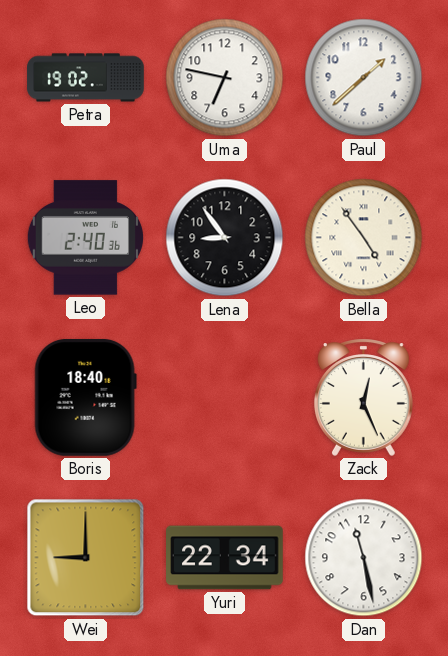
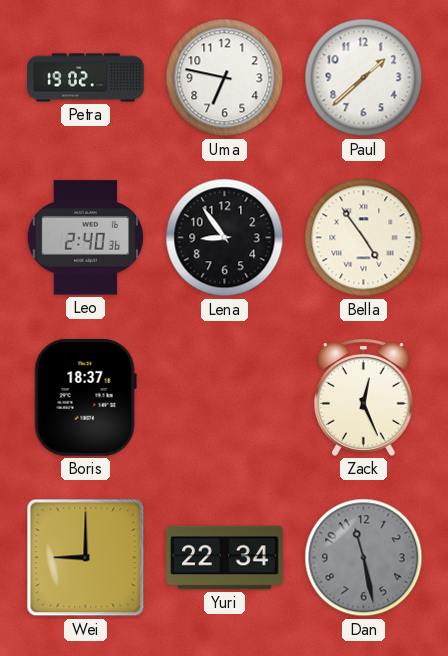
Boris: 18:40 -> 18:37 (85, 397)
Dan dial: white -> grey (364, 558)
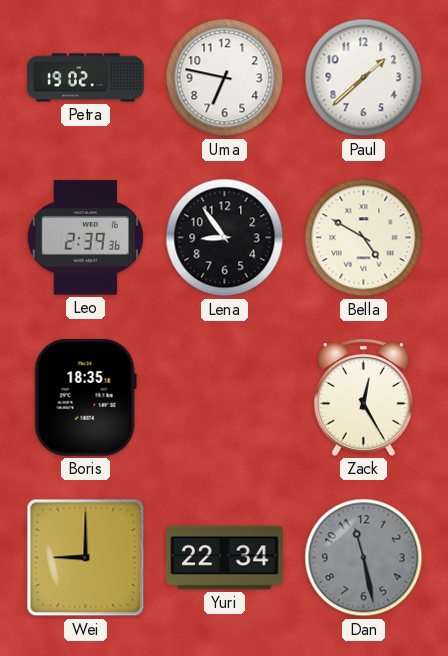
Leo: 2:40 -> 2:39 (85, 238)
Bella: 4:54 -> 4:50 (364, 238)
Boris: 18:37 -> 18:35 (85, 397)
Zack: 12:26 -> 12:25 (363, 397)
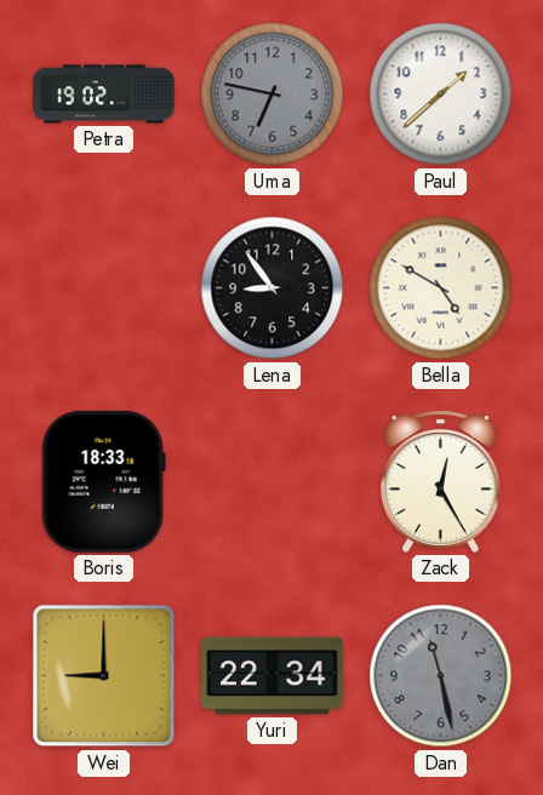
Uma dial: white -> grey (273, 95)
Leo: 2:39 -> none (85, 238)
Boris: 18:35 -> 18:33 (103, 481)
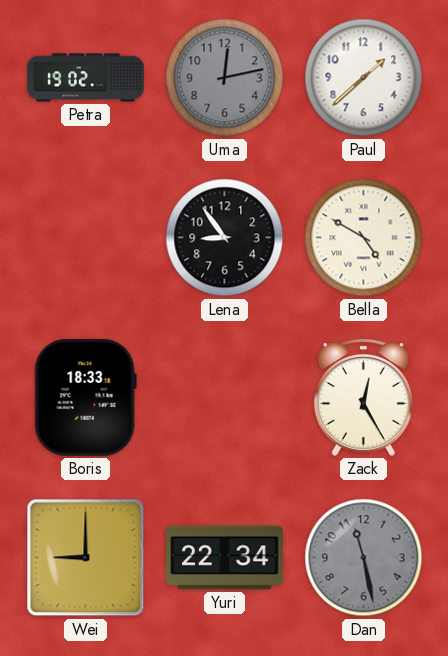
Uma: 6:47 -> 12:13 (225, 78)
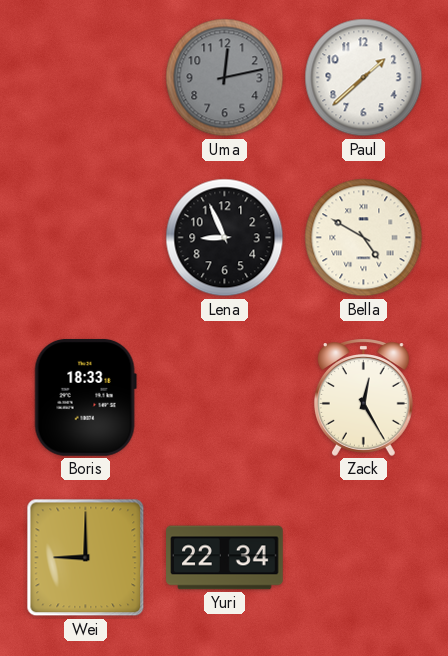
Petra: 19:02 -> none (86, 78)
Lena: 8:54 -> 8:56 (225, 238)
Dan: 11:28 -> none (364, 558)
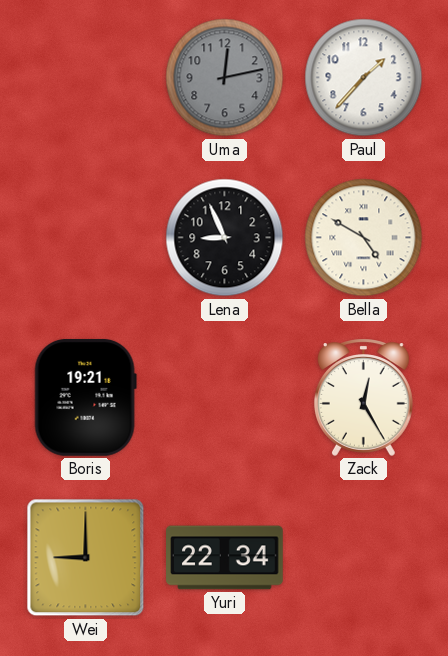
Paul: 1:38 -> 1:37 (364, 78)
Boris: 18:33 -> 19:21 (85, 397)
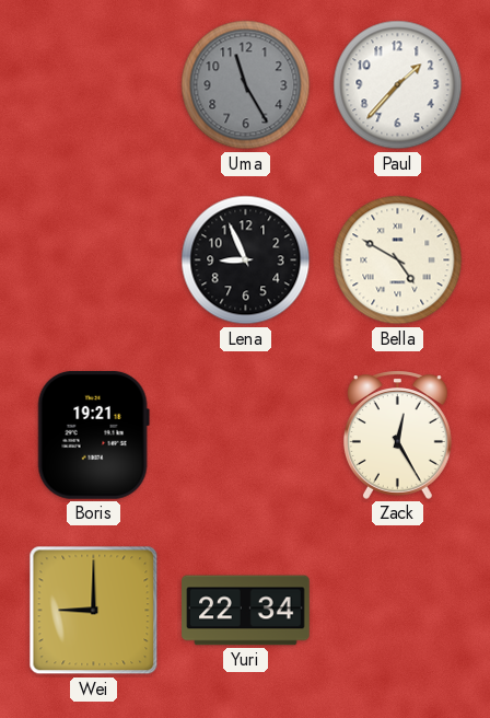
Uma: 12:13 -> 11:25 (246, 85)
